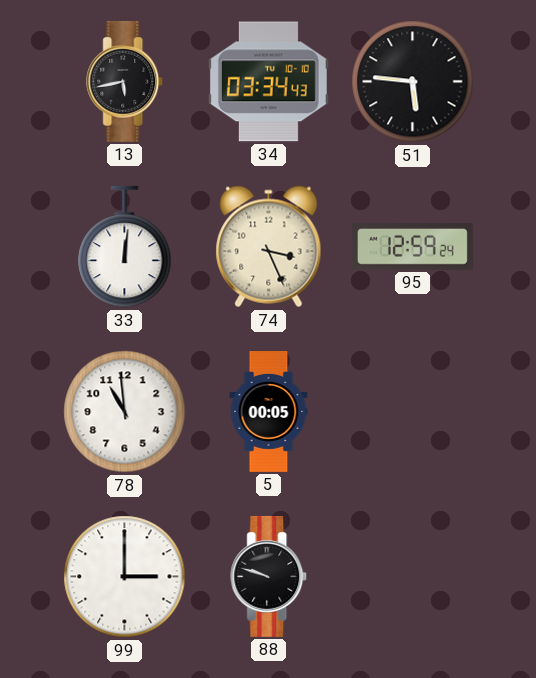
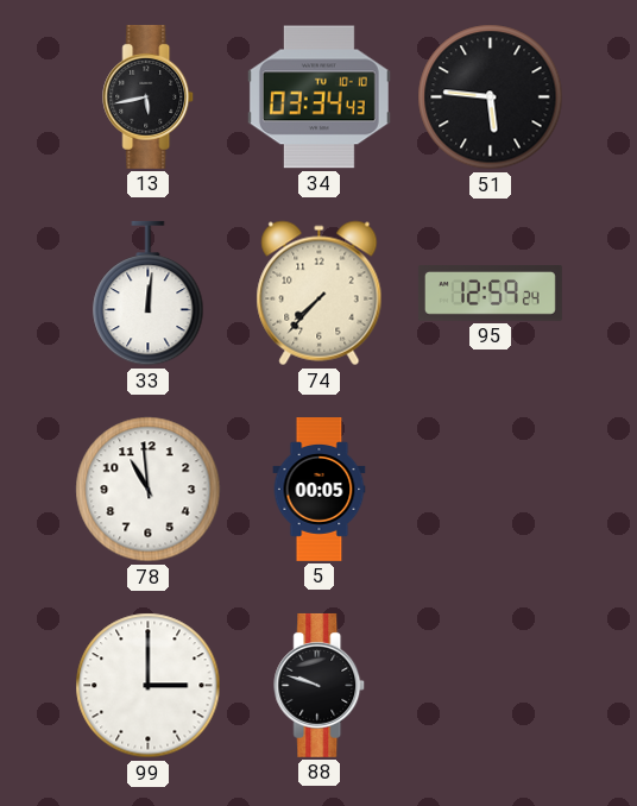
74: 3:26 -> 7:37 (320, 294)
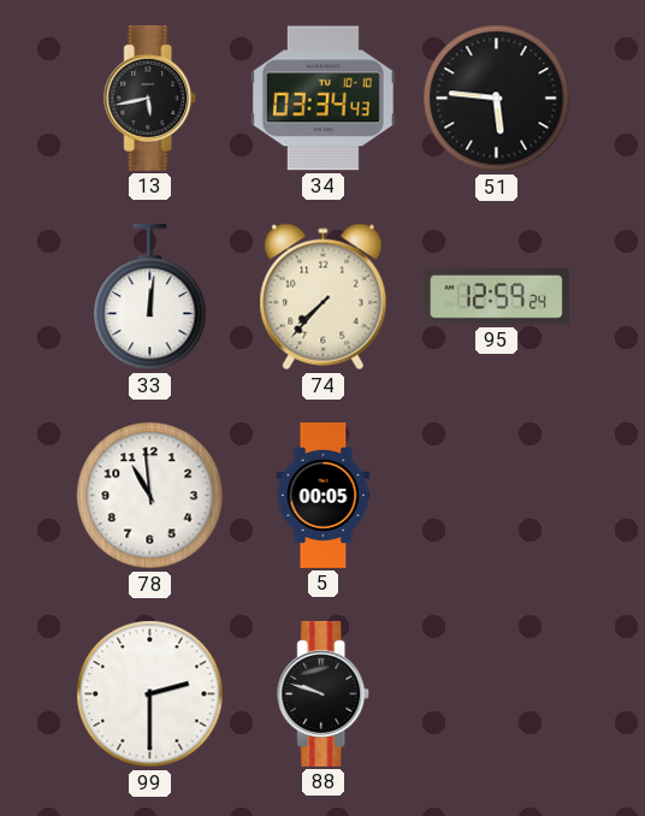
99: 3:00 -> 2:30 (150, 694)
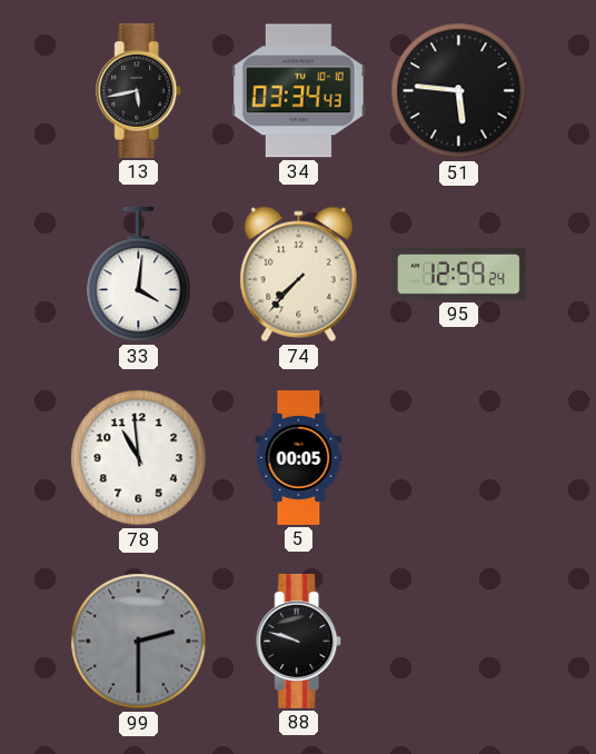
33: 12:01 -> 4:01 (139, 275)
99 dial: white -> grey (139, 642)
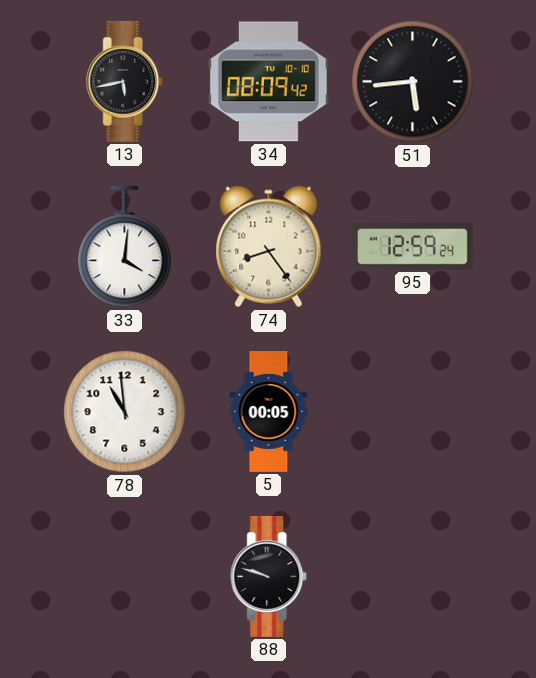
34: 03:34 -> 08:09 (268, 82)
51: 5:46 -> 5:44 (413, 82)
74: 7:37 -> 8:24 (269, 247)
99: 2:30 -> none (139, 642)
